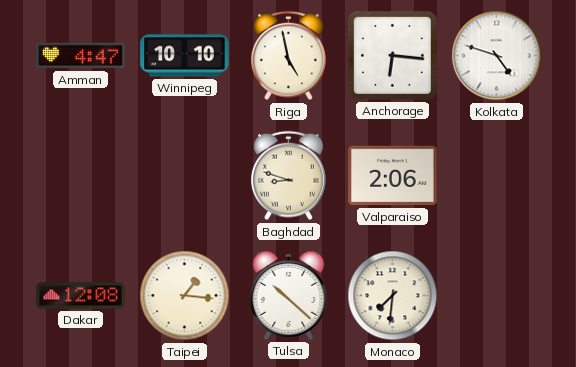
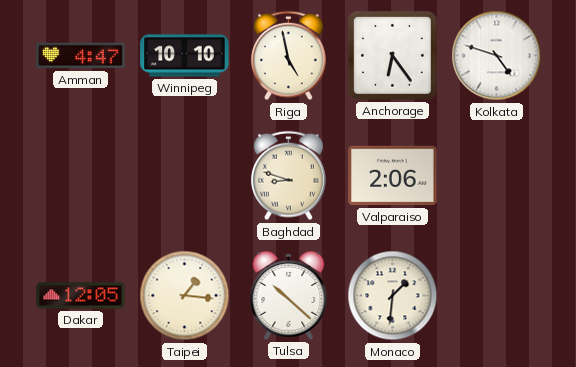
Anchorage: 6:16 -> 6:24 (392, 55)
Dakar: 12:08 -> 12:05 (81, 296)
Monaco: 7:31 -> 1:31 (393, 296)
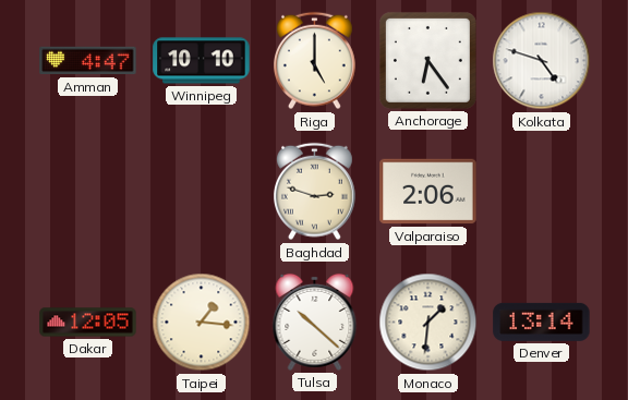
Riga: 4:58 -> 5:00 (314, 61)
Baghdad: 8:48 -> 2:48 (314, 192)
Denver: none -> 13:14 (542, 322)
